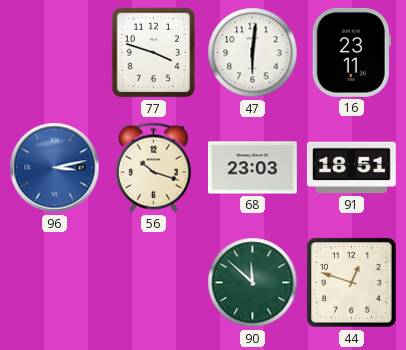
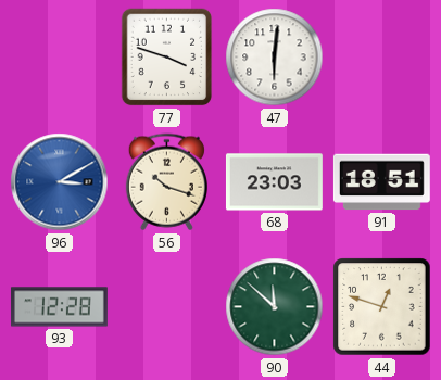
16: 23:11 -> none (351, 52)
96: 3:13 -> 3:10 (60, 182)
93: none -> 12:28 (59, 307)
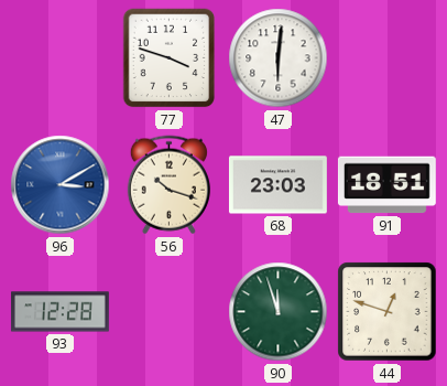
90: 11:52 -> 11:57 (279, 312)
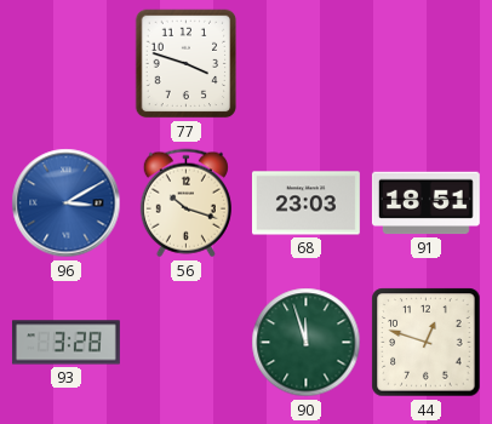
47: 6:01 -> none (279, 58)
93: 12:28 -> 3:28 (65, 343)
